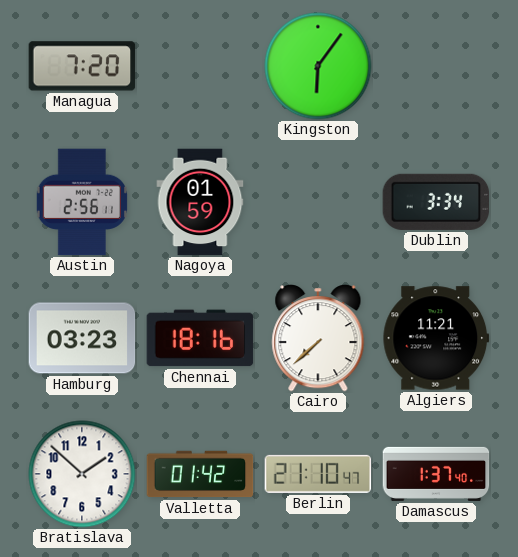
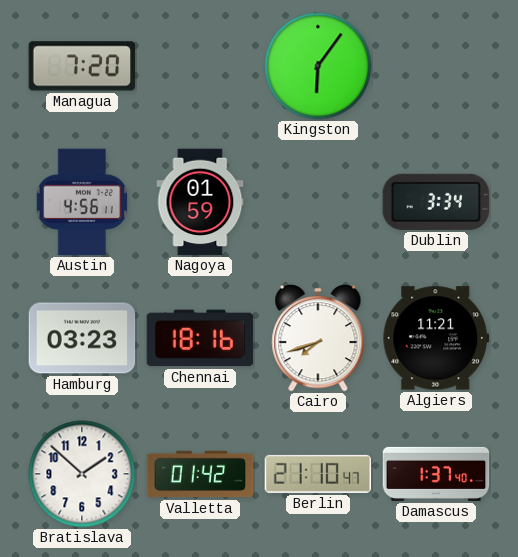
Austin: 2:56 -> 4:56 (81, 202)
Cairo: 7:38 -> 7:42 (318, 338)
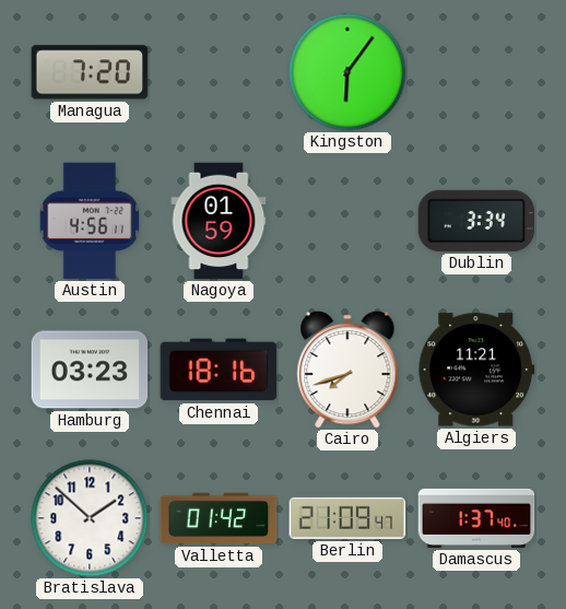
Berlin: 21:10 -> 21:09 (347, 518)
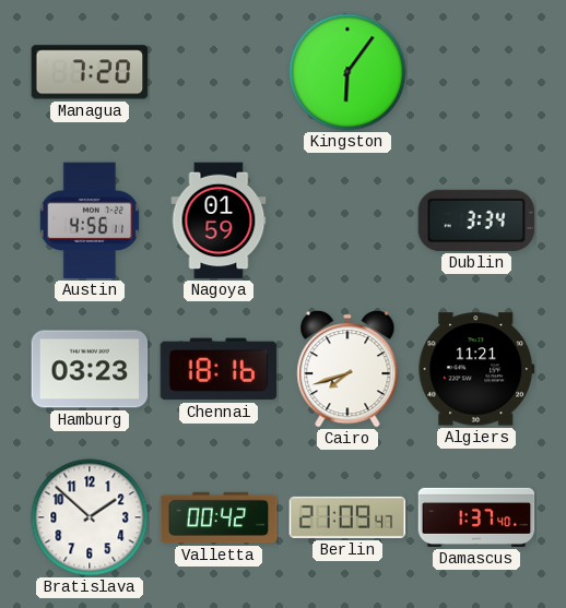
Valletta: 01:42 -> 00:42 (219, 517)
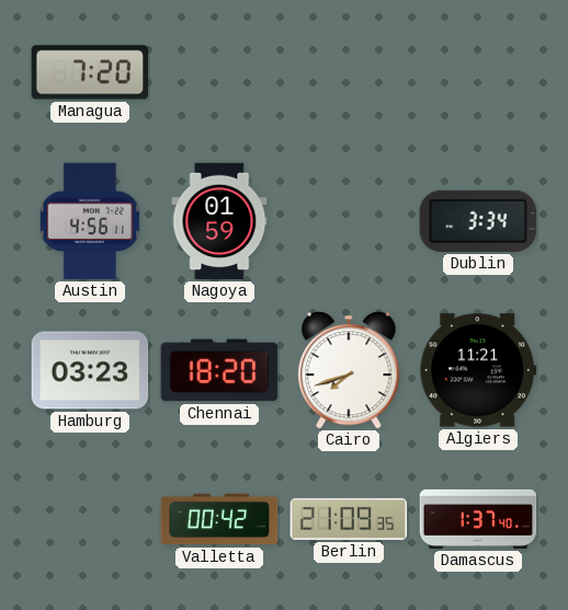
Kingston: 6:06 -> none (347, 72)
Chennai: 18:16 -> 18:20 (219, 370)
Bratislava: 1:52 -> none (90, 517)
Berlin: 21:09:47 -> 21:09:35 (349, 519)
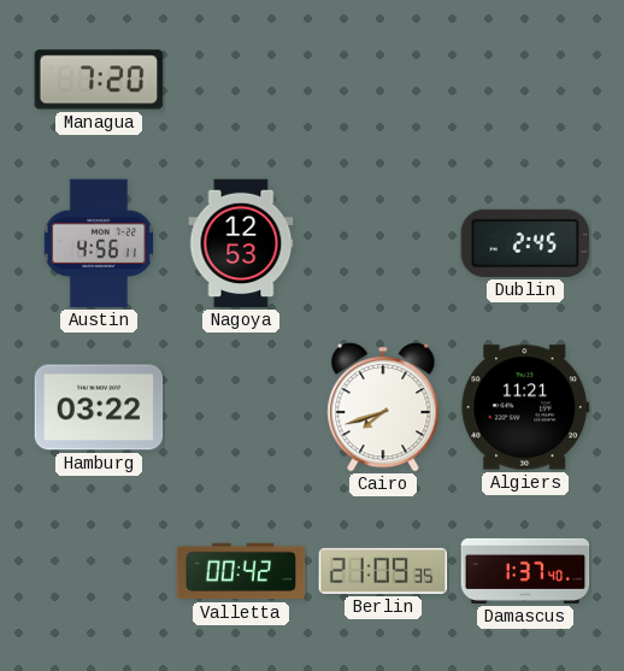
Nagoya: 01:59 -> 12:53 (241, 243)
Dublin: 3:34 -> 2:45 (525, 243)
Hamburg: 03:23 -> 03:22 (99, 407)
Chennai: 18:20 -> none (219, 370)
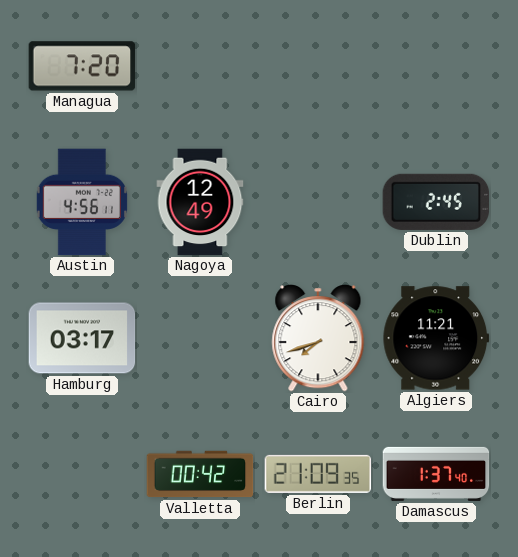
Nagoya: 12:53 -> 12:49 (200, 202)
Hamburg: 03:22 -> 03:17 (82, 338)
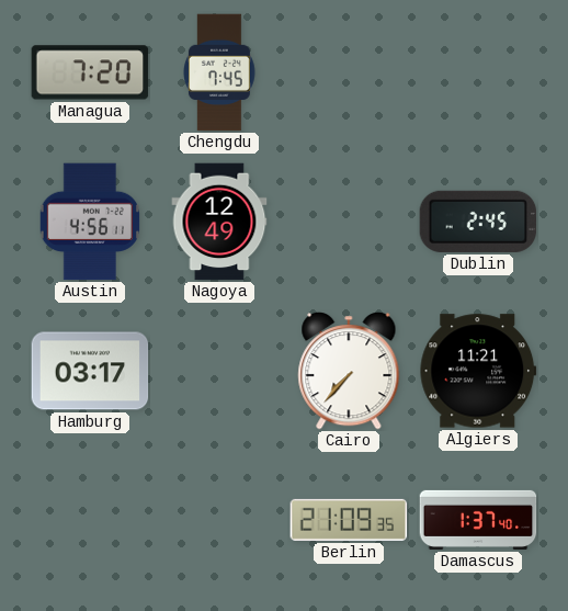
Chengdu: none -> 7:45 (220, 72)
Cairo: 7:42 -> 7:37 (349, 371)
Valletta: 00:42 -> none (200, 474)
